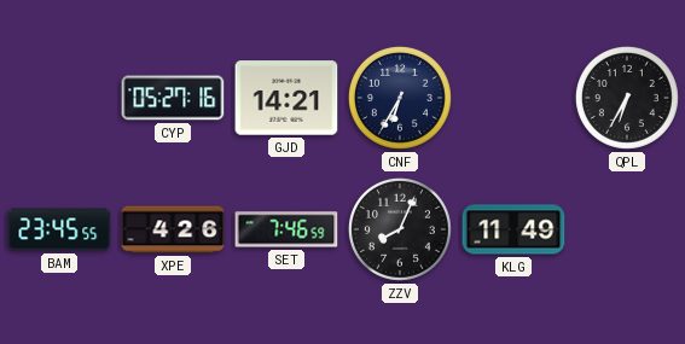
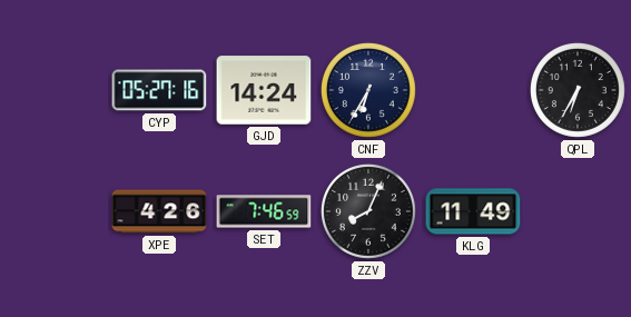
GJD: 14:21 -> 14:24 (264, 90)
BAM: 23:45 -> none (59, 229)
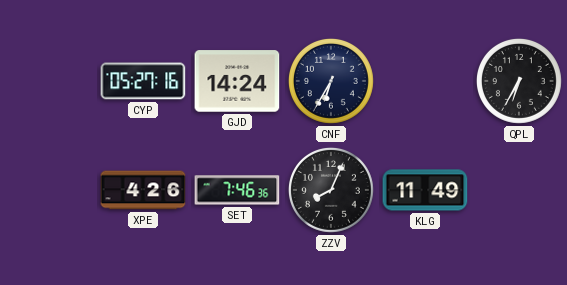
SET: 7:46:59 -> 7:46:36 (237, 190)
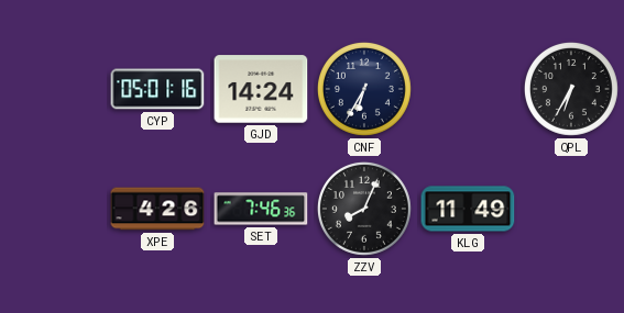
CYP: 05:27 -> 05:01 (157, 89)
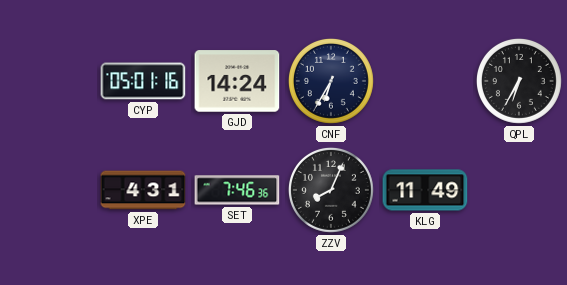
XPE: 4:26 -> 4:31 (143, 190)
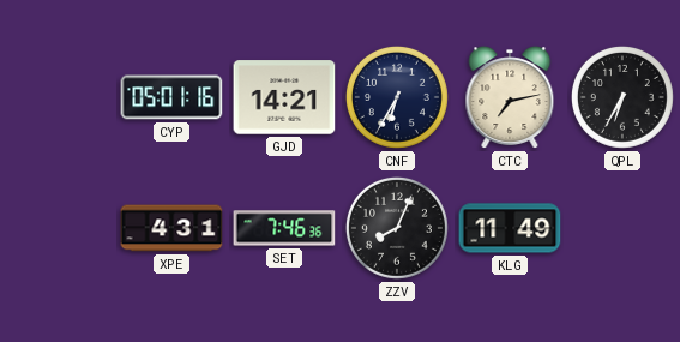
GJD: 14:24 -> 14:21 (284, 97)
CTC: none -> 7:13 (510, 97)
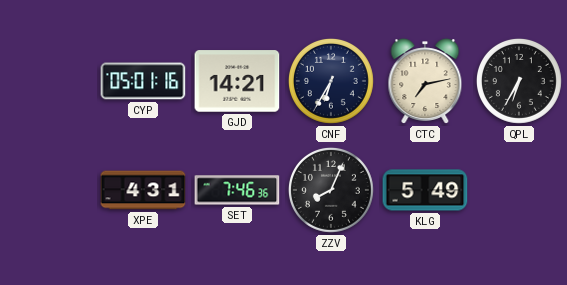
KLG: 11:49 -> 5:49 (425, 190)
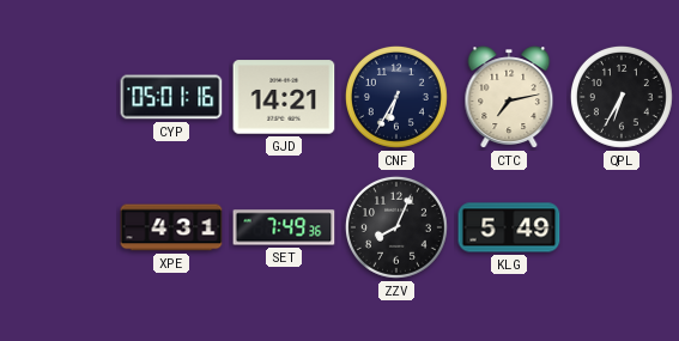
SET: 7:46 -> 7:49 (284, 227)
